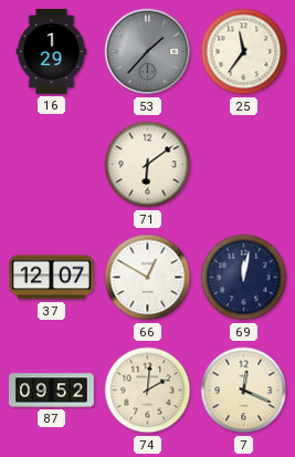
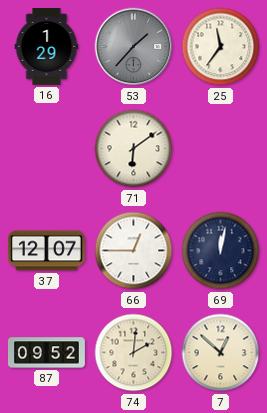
66: 12:50 -> 12:45 (134, 251)
7: 12:19 -> 12:52 (221, 353)
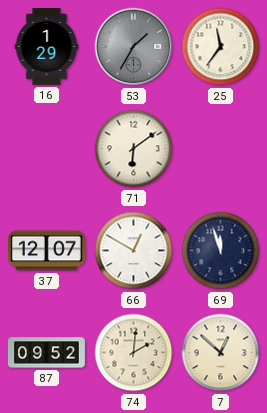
53: 1:37 -> 1:35 (134, 47)
66: 12:45 -> 12:50 (134, 251)
69: 12:02 -> 11:57 (221, 251)
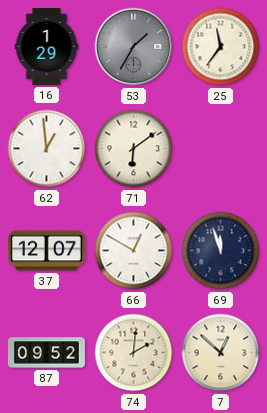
62: none -> 12:59 (47, 149)
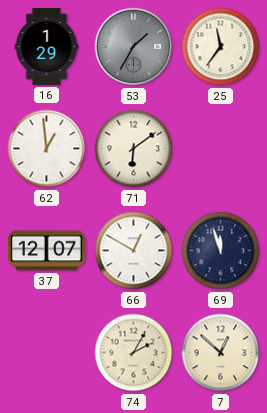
87: 09:52 -> none (47, 353)
74: 2:01 -> 2:05 (134, 353)
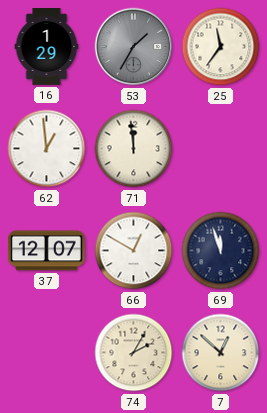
71: 6:09 -> 11:59 (134, 149)
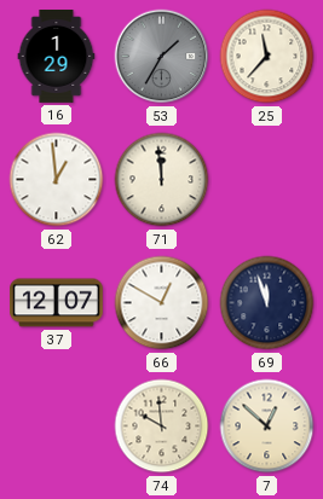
25: 11:36 -> 11:37 (267, 57)
74: 2:05 -> 9:59 (162, 427)
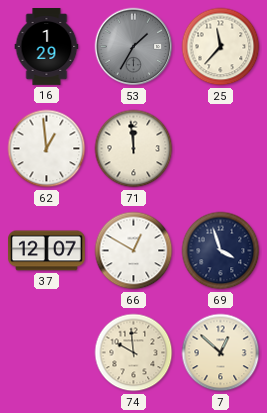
69: 11:57 -> 3:57 (221, 251)
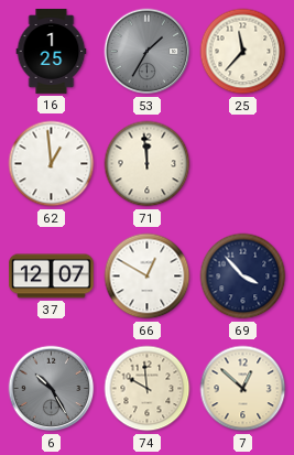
16: 1:29 -> 1:25 (52, 52)
69: 3:57 -> 3:53 (243, 277)
6: none -> 10:25 (52, 389)
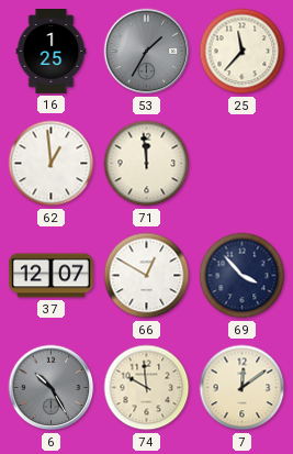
7: 12:52 -> 12:09 (243, 388)
